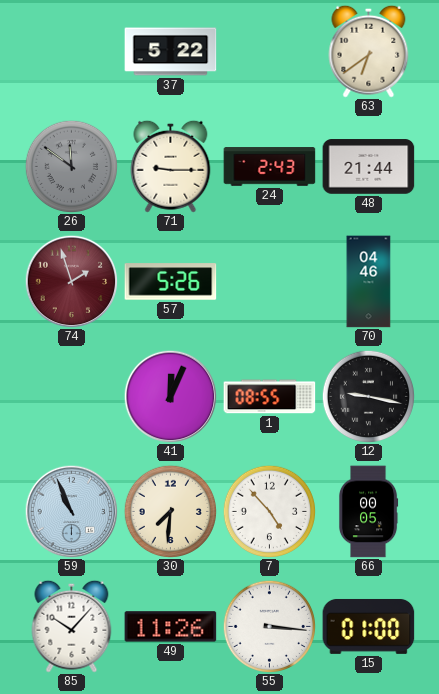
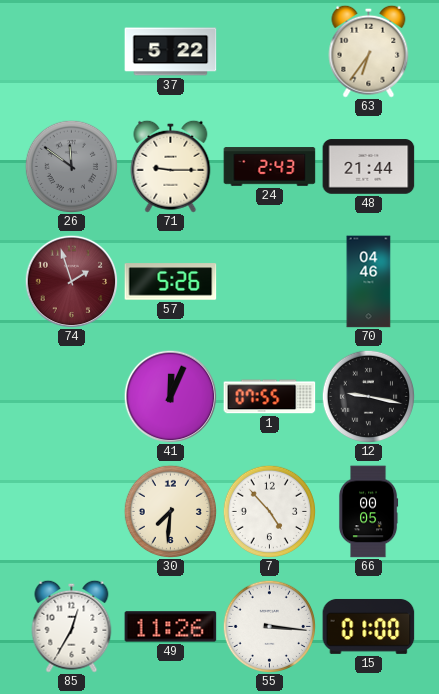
63: 6:39 -> 6:36 (369, 51)
1: 08:55 -> 07:55 (270, 397)
59: 10:56 -> none (71, 511)
85: 10:07 -> 12:35 (72, 626)
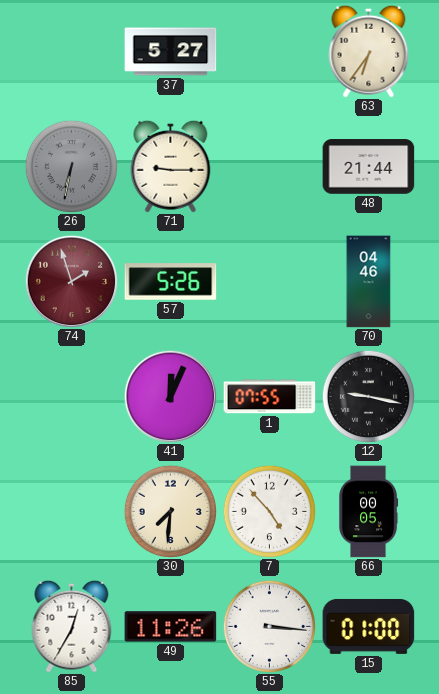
37: 5:22 -> 5:27 (171, 52)
26: 11:51 -> 6:32 (71, 166)
24: 2:43 -> none (270, 167)
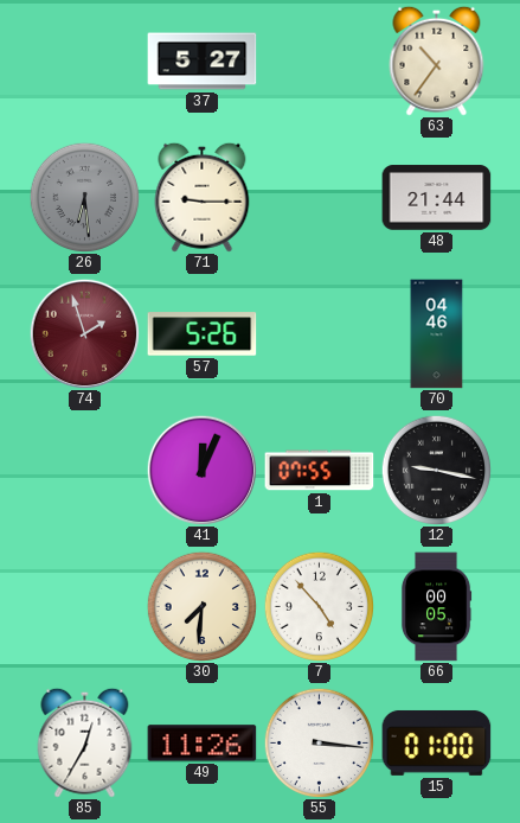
63: 6:36 -> 10:36 (437, 60)
26: 6:32 -> 6:29 (84, 197)
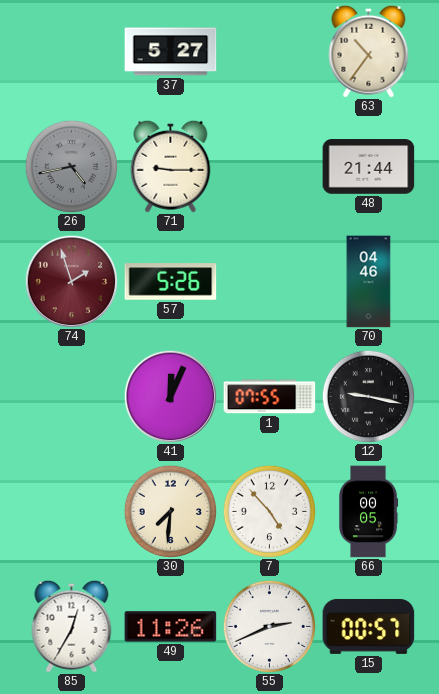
26: 6:29 -> 4:43 (71, 166)
55: 3:16 -> 2:41 (269, 626)
15: 01:00 -> 00:57 (369, 626)
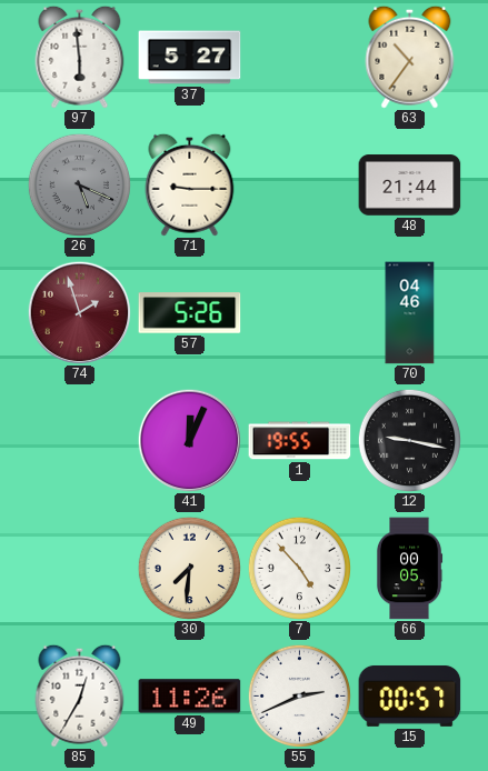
97: none -> 5:59 (80, 57)
26: 4:43 -> 5:19 (79, 184)
1: 07:55 -> 19:55 (300, 441)
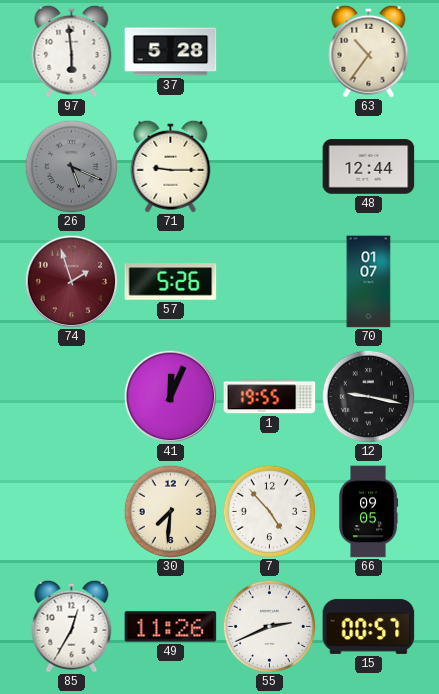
37: 5:27 -> 5:28 (171, 52)
48: 21:44 -> 12:44 (369, 167)
70: 04:46 -> 01:07 (369, 282)
66: 00:05 -> 09:05 (368, 512)
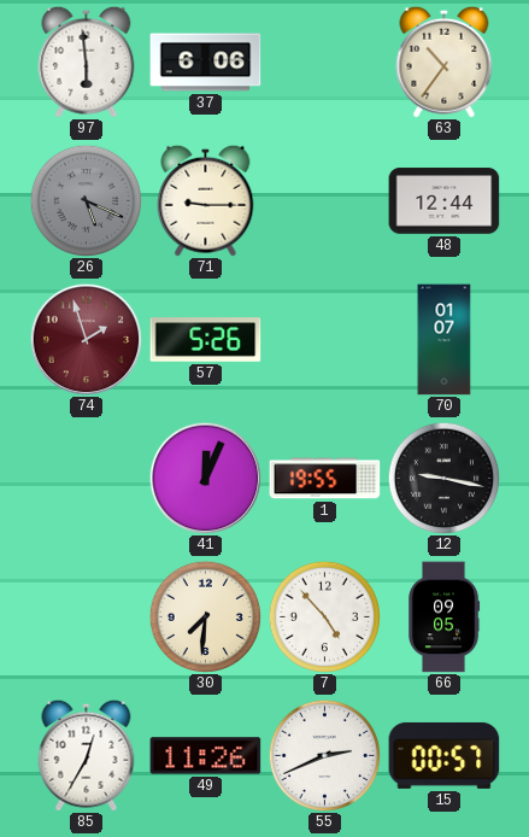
37: 5:28 -> 6:06 (206, 63)
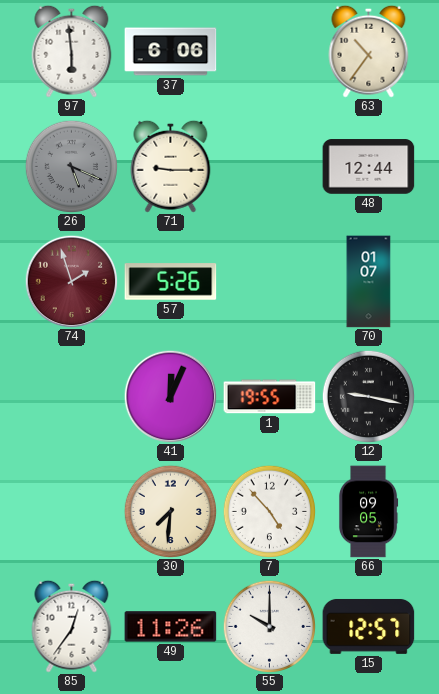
85: 12:35 -> 12:36 (72, 626)
55: 2:41 -> 10:00 (269, 626)
15: 00:57 -> 12:57 (369, 626)
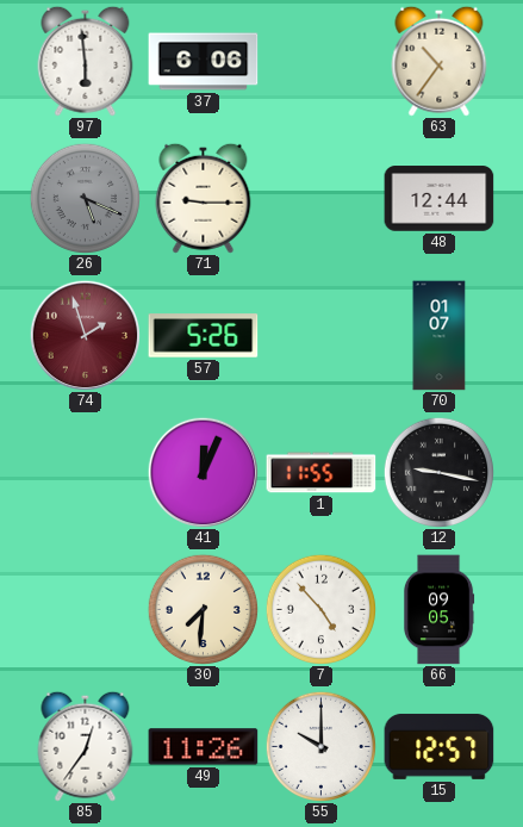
1: 19:55 -> 11:55 (322, 473)
